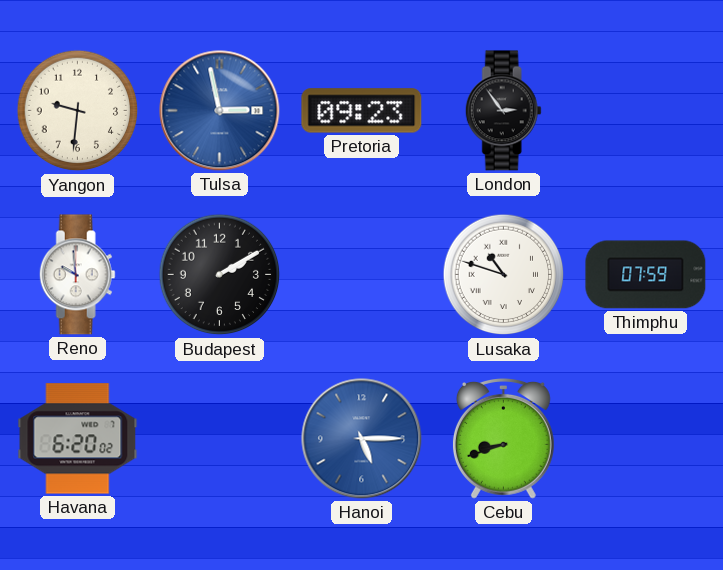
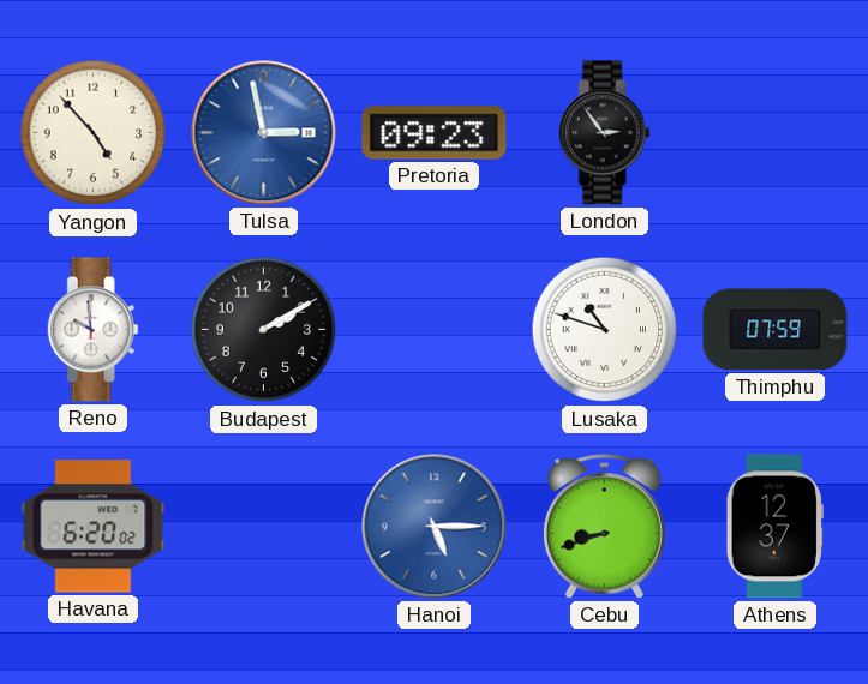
Yangon: 9:31 -> 4:53 (94, 133)
Athens: none -> 12:37 (774, 527)
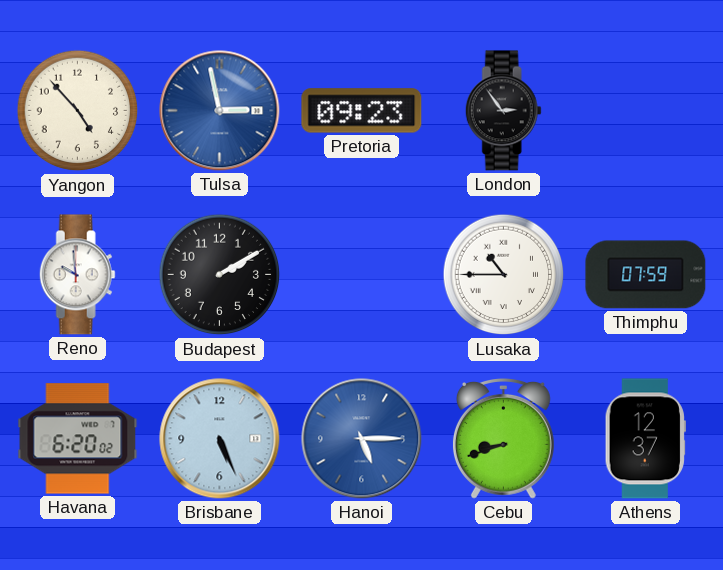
Lusaka: 10:48 -> 10:45 (504, 275)
Brisbane: none -> 5:26 (220, 439)
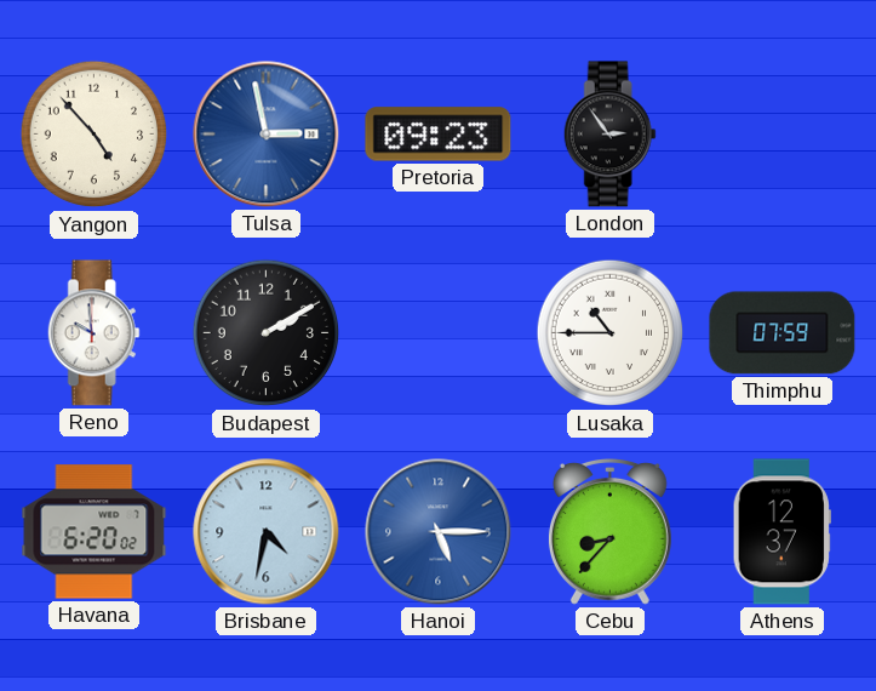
Brisbane: 5:26 -> 4:32 (267, 532)
Cebu: 8:42 -> 8:37 (609, 532)
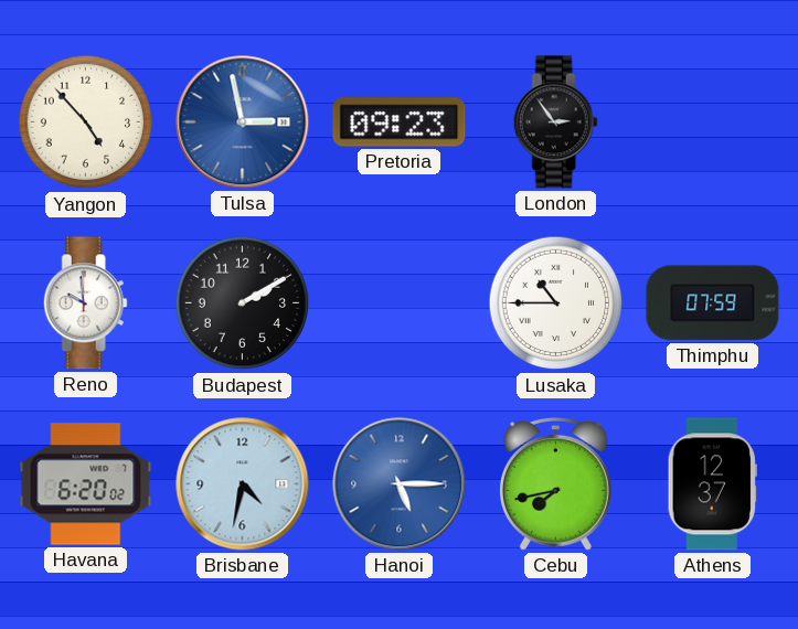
Cebu: 8:37 -> 7:43 (555, 484)
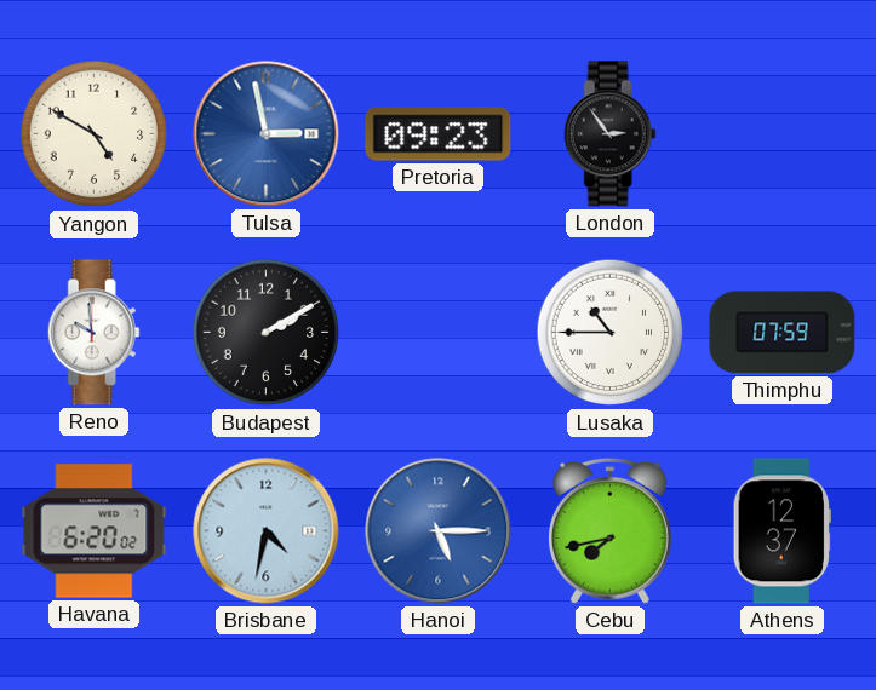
Yangon: 4:53 -> 4:50 (95, 134)
